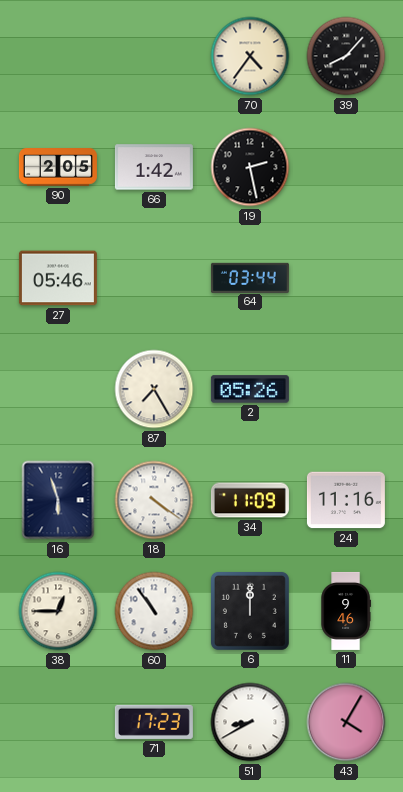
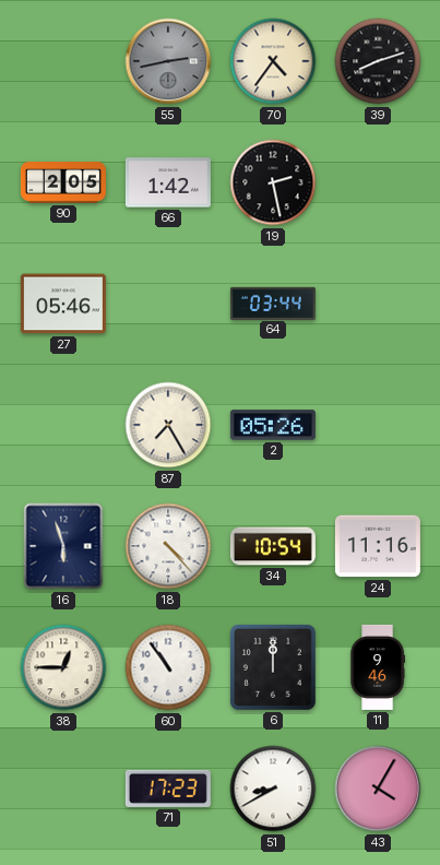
55: none -> 2:43 (168, 61)
39: 8:07 -> 8:12 (378, 61)
18: 4:21 -> 4:23 (168, 546)
34: 11:09 -> 10:54 (273, 546)
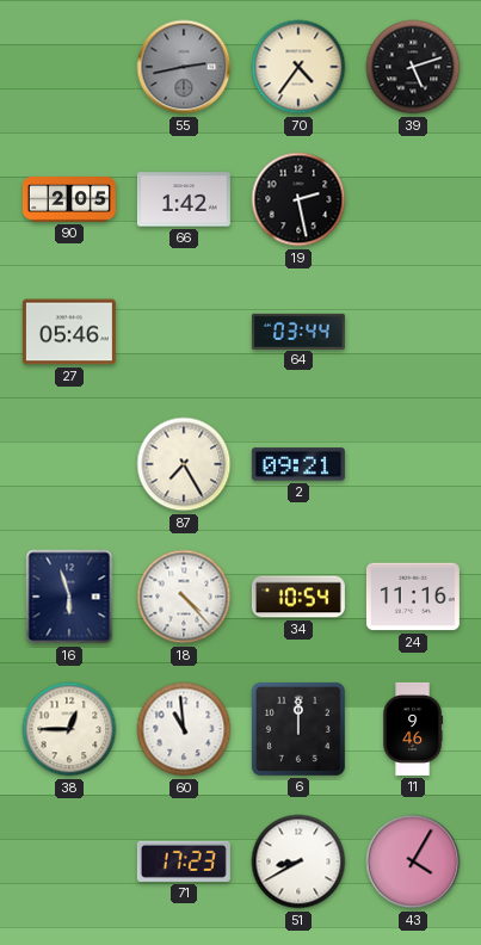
39: 8:12 -> 5:12 (413, 67)
2: 05:26 -> 09:21 (298, 464)
60: 10:54 -> 10:59 (184, 729)
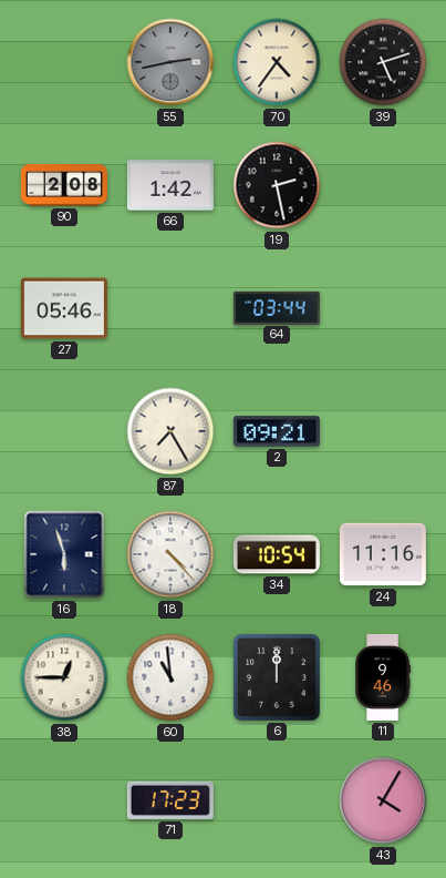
90: 2:05 -> 2:08 (64, 185)
51: 8:40 -> none (298, 861)
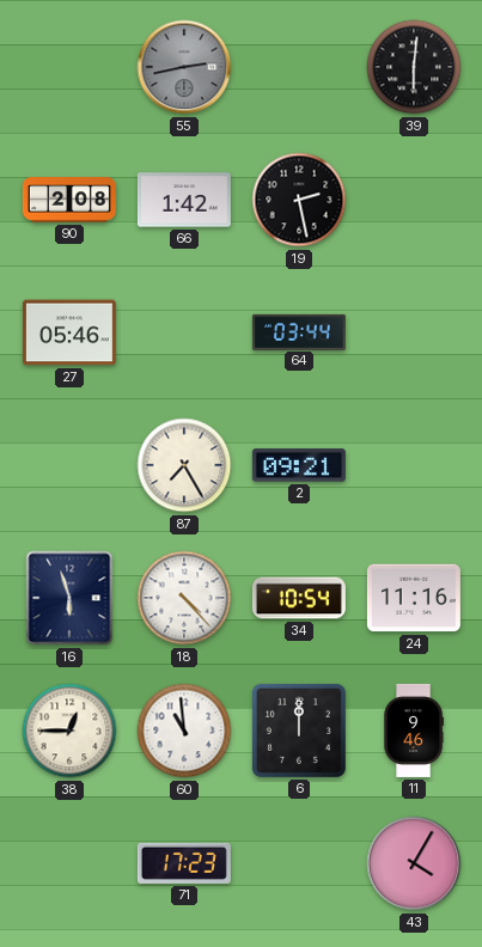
70: 4:36 -> none (277, 62)
39: 5:12 -> 6:01 (414, 67)
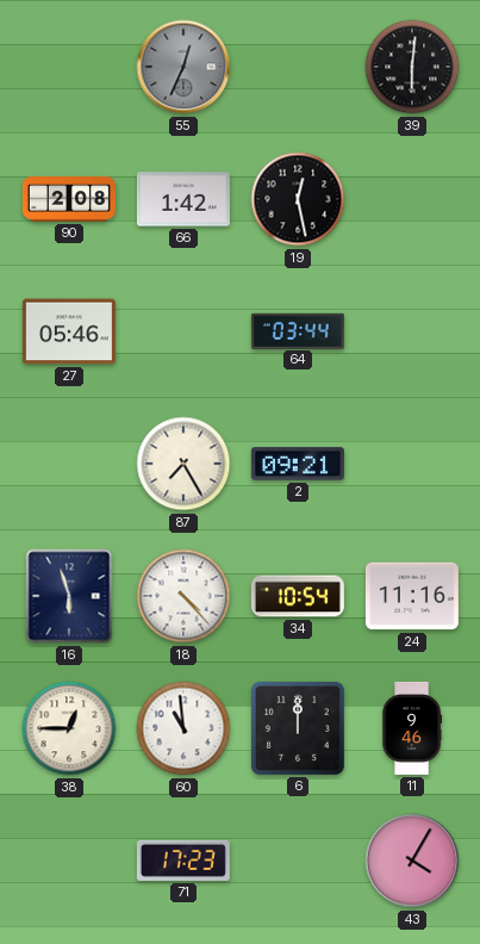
55: 2:43 -> 12:34 (183, 67)
19: 2:28 -> 12:28 (298, 199)
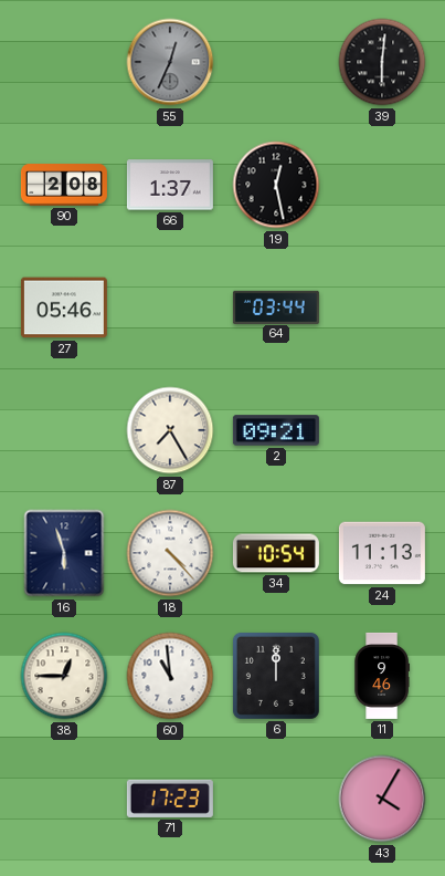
66: 1:42 -> 1:37 (170, 185)
24: 11:16 -> 11:13 (382, 553)
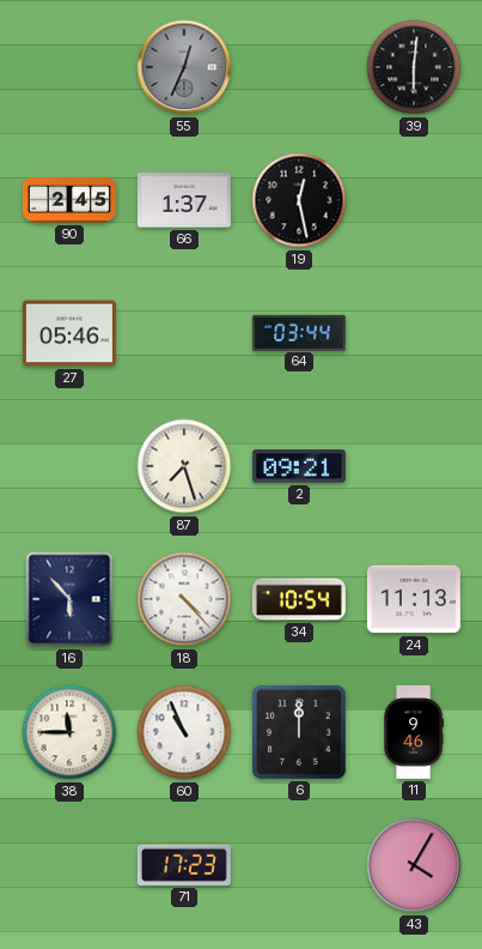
90: 2:08 -> 2:45 (69, 200)
87: 7:25 -> 7:27 (184, 466)
16: 5:57 -> 5:53 (69, 599)
38: 12:45 -> 11:45 (69, 732)
60: 10:59 -> 10:56 (184, 732)
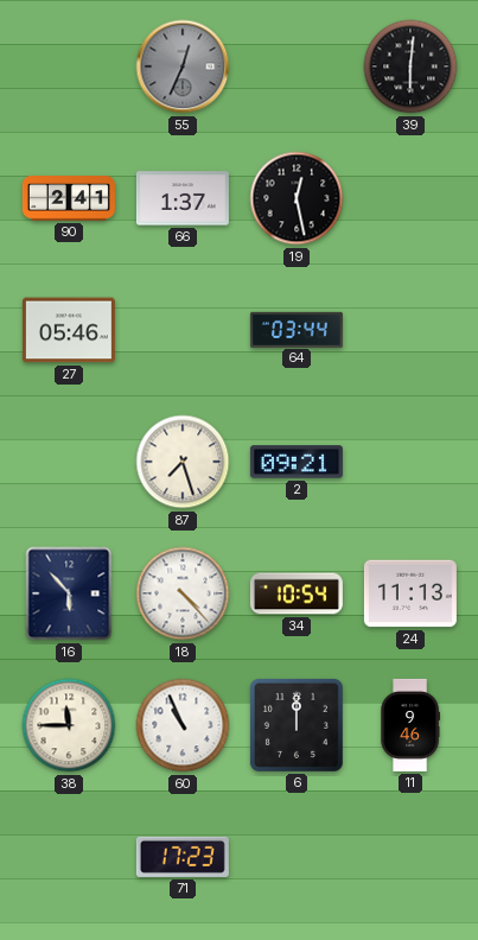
90: 2:45 -> 2:41 (69, 198)
43: 4:05 -> none (414, 865)
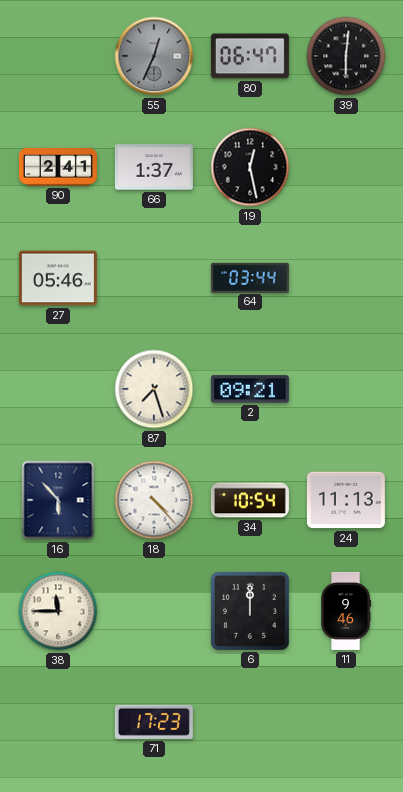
80: none -> 06:47 (250, 56)
60: 10:56 -> none (183, 725)
